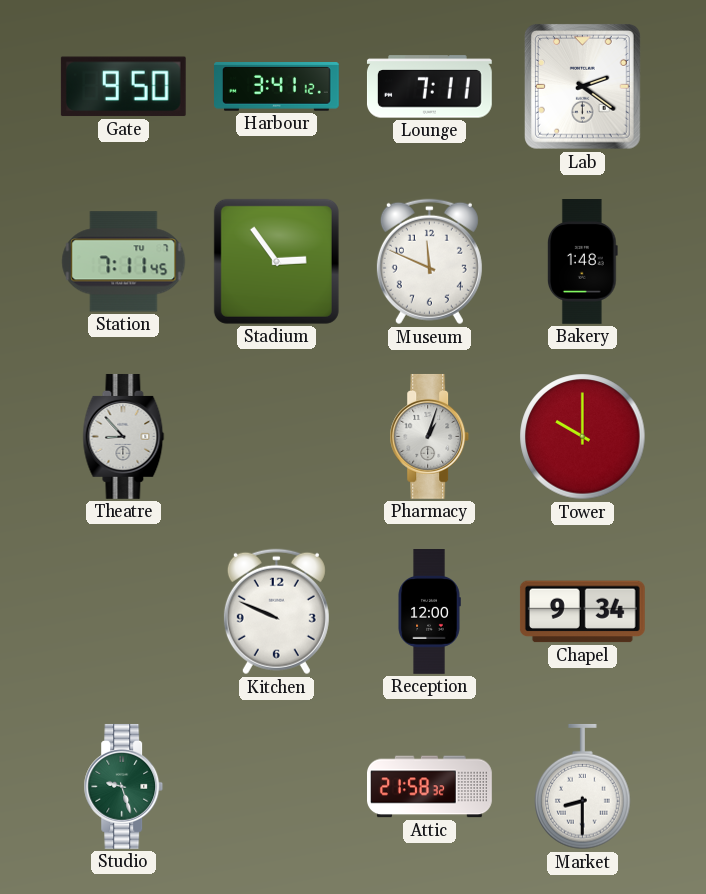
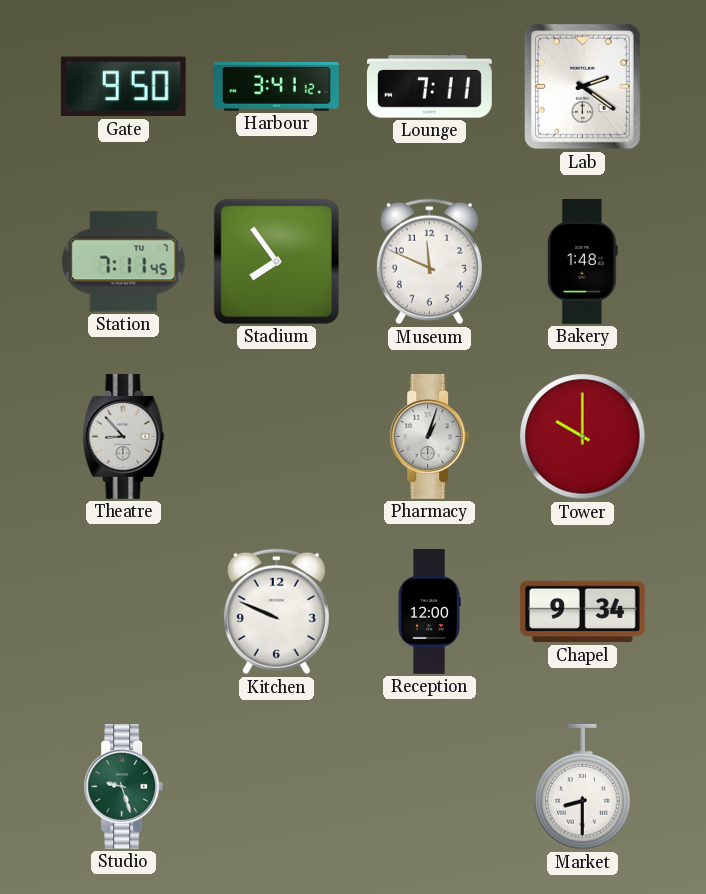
Stadium: 2:54 -> 7:54 (276, 261)
Attic: 21:58 -> none (430, 787)
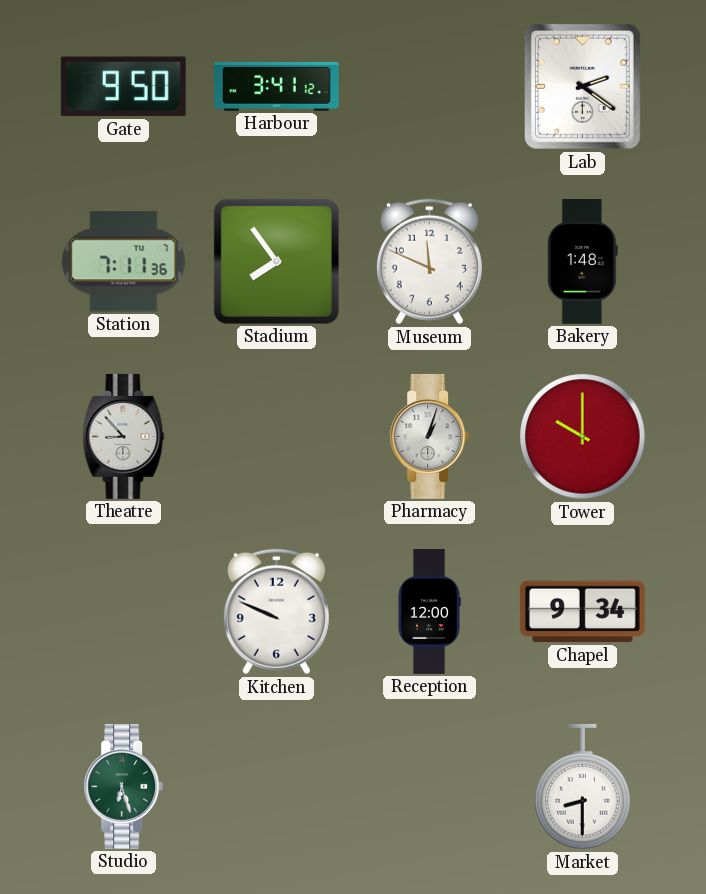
Lounge: 7:11 -> none (429, 87)
Station: 7:11:45 -> 7:11:36 (124, 262)
Studio: 9:27 -> 6:27 (124, 786)
